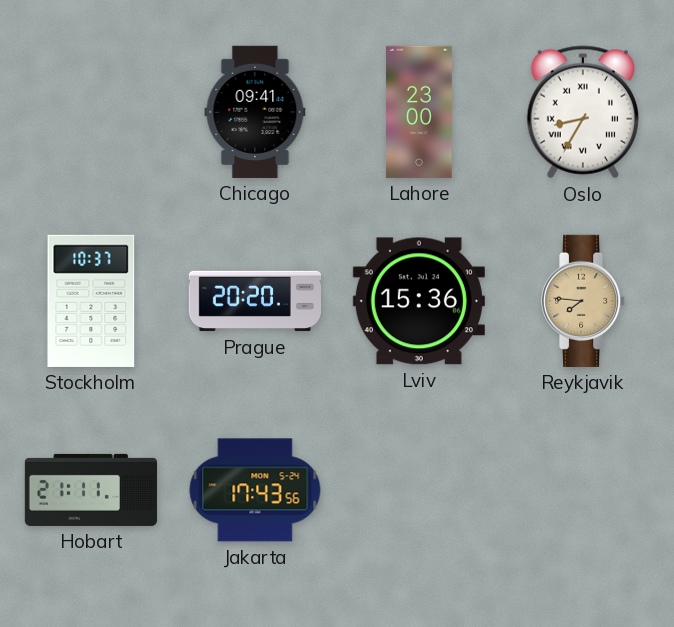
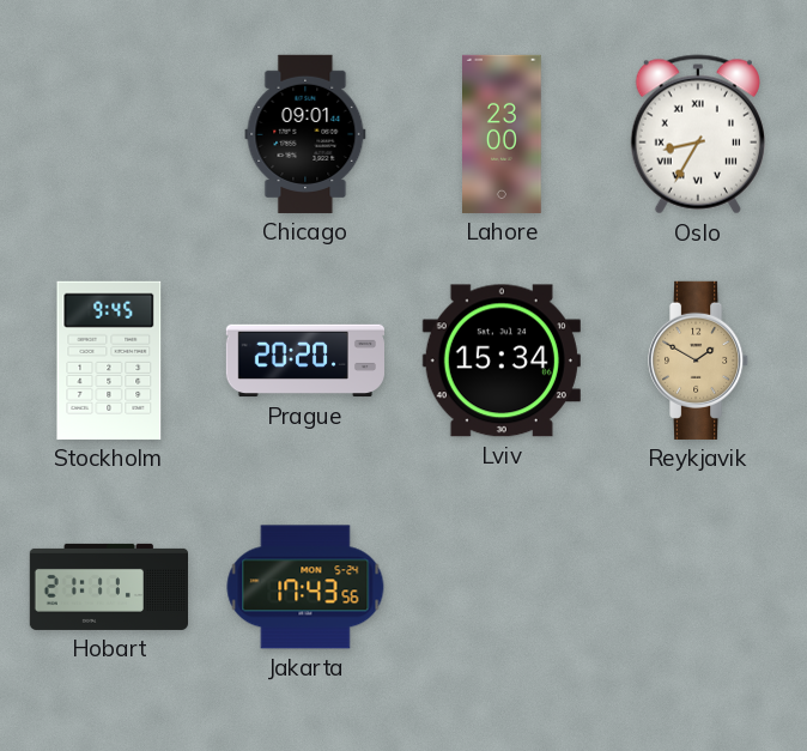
Chicago: 09:41 -> 09:01 (305, 134)
Stockholm: 10:37 -> 9:45 (109, 361)
Lviv: 15:36 -> 15:34 (502, 361)
Reykjavik: 7:46 -> 1:50 (699, 361)
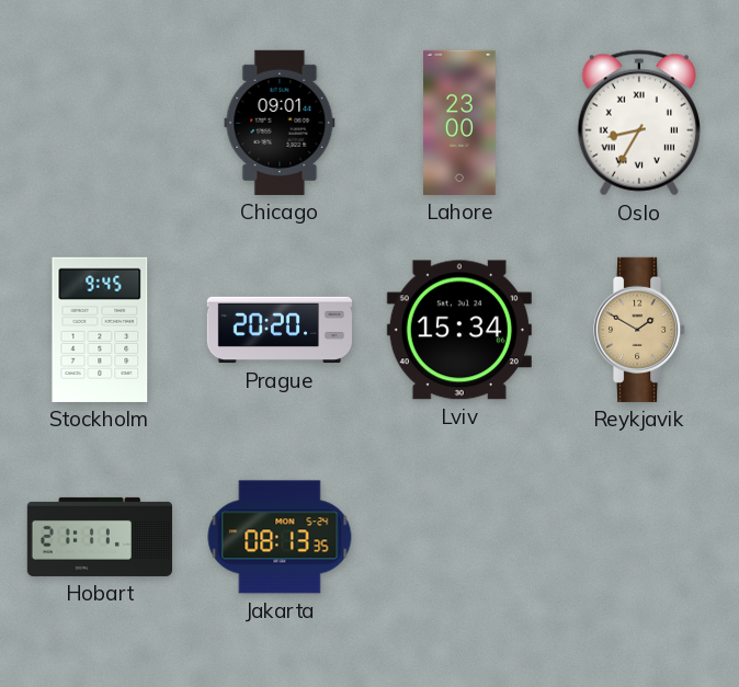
Jakarta: 17:43 -> 08:13 (280, 537)
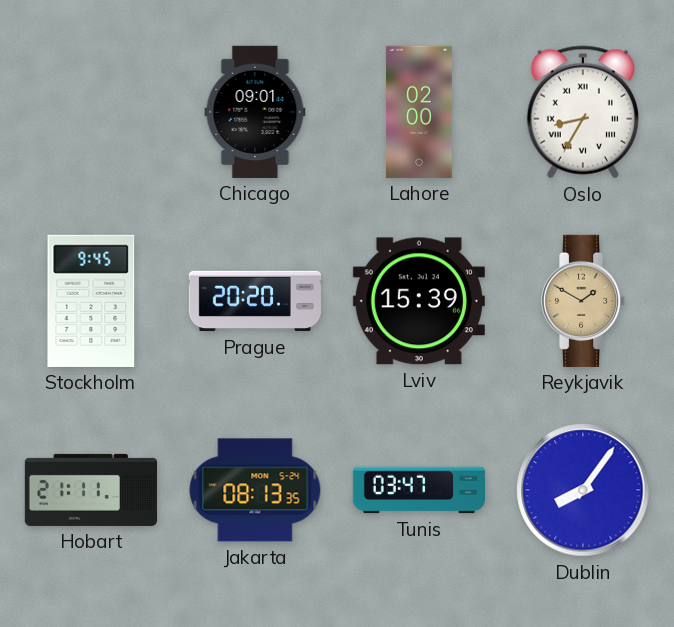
Lahore: 23:00 -> 02:00 (420, 112)
Lviv: 15:34 -> 15:39 (419, 301)
Tunis: none -> 03:47 (418, 490)
Dublin: none -> 8:06 (583, 490)
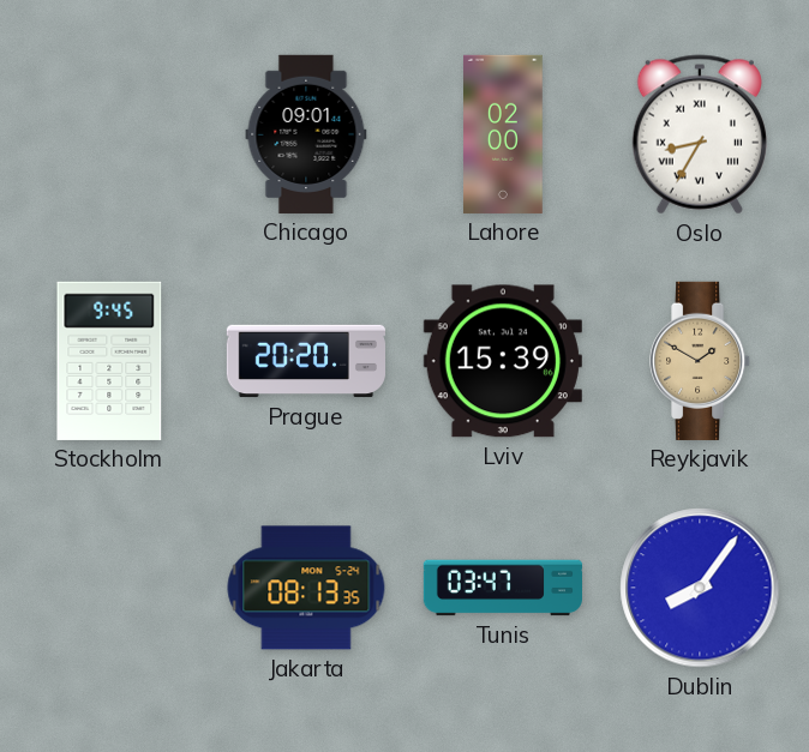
Hobart: 21:11 -> none (90, 490)
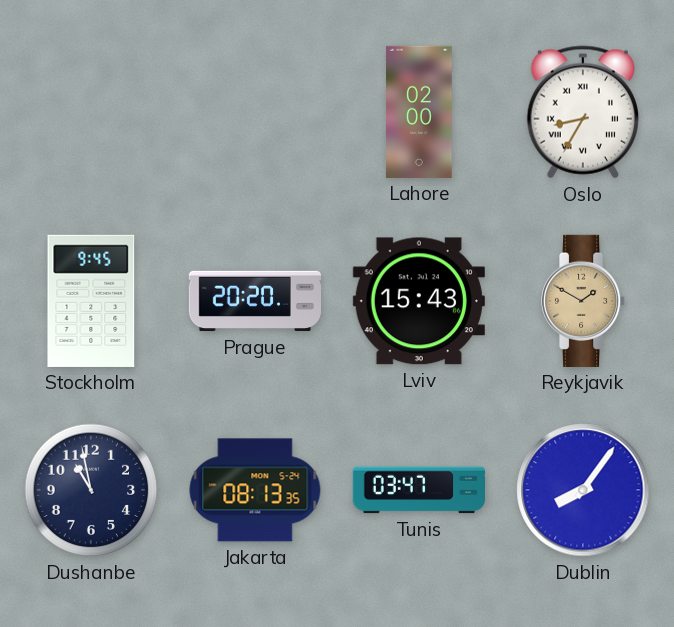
Chicago: 09:01 -> none (306, 134)
Lviv: 15:39 -> 15:43 (419, 301)
Dushanbe: none -> 10:58 (91, 490)
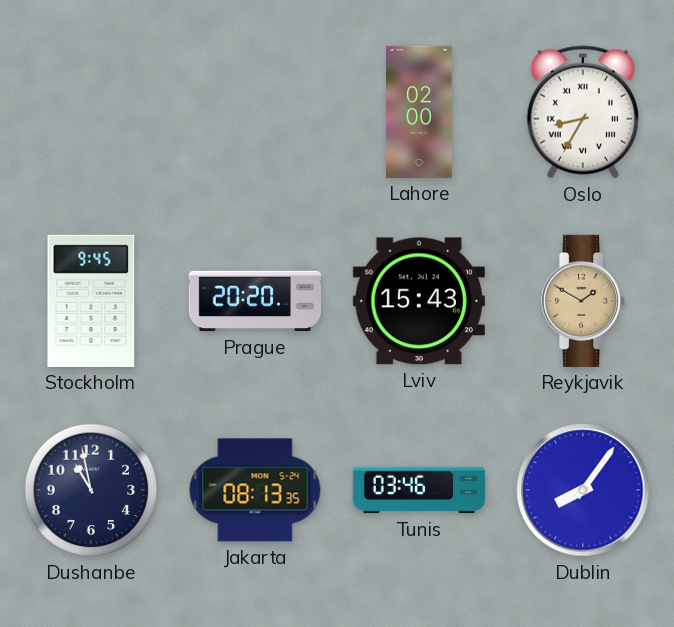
Tunis: 03:47 -> 03:46 (418, 490)
